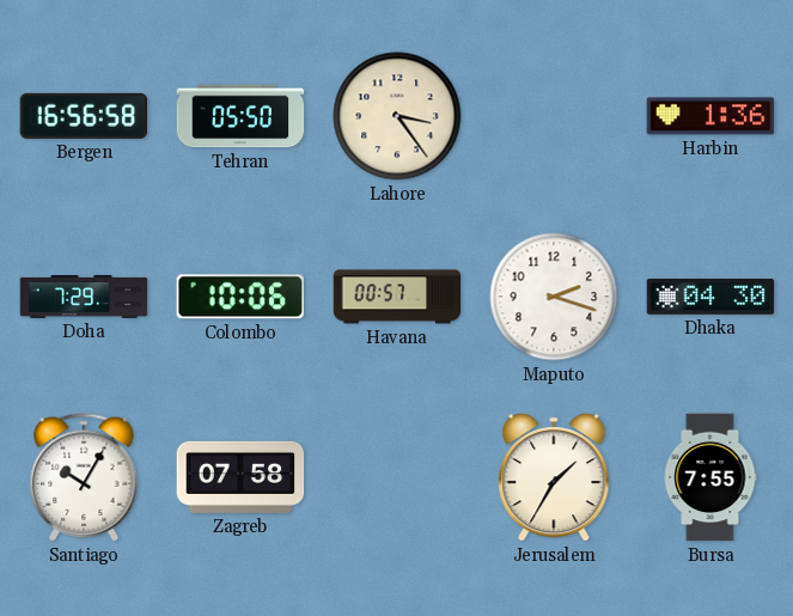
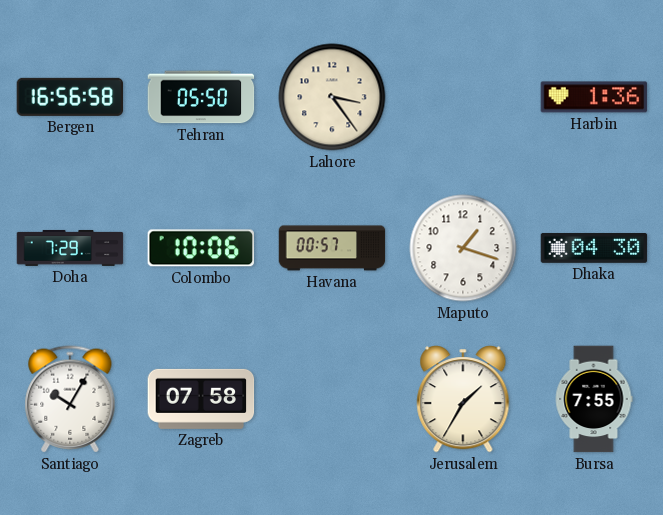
Maputo: 2:18 -> 1:18 (463, 248)
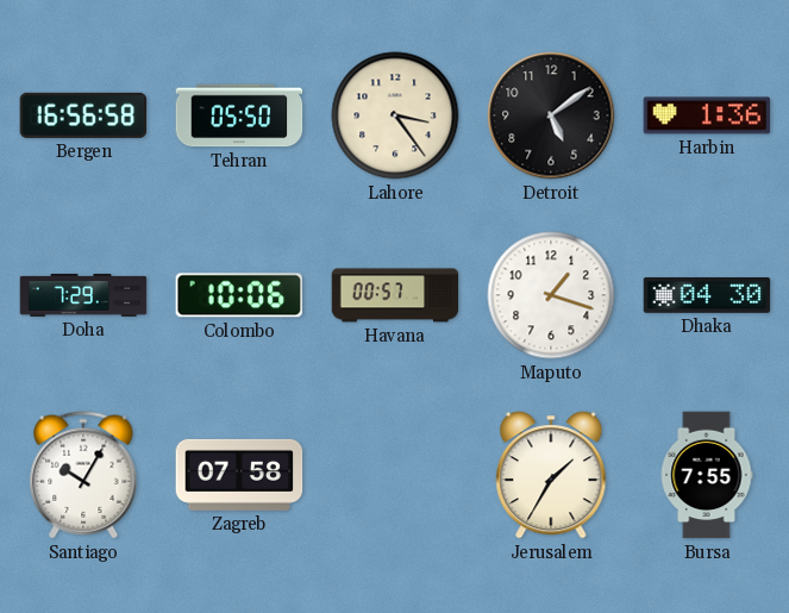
Detroit: none -> 5:09 (551, 115)
